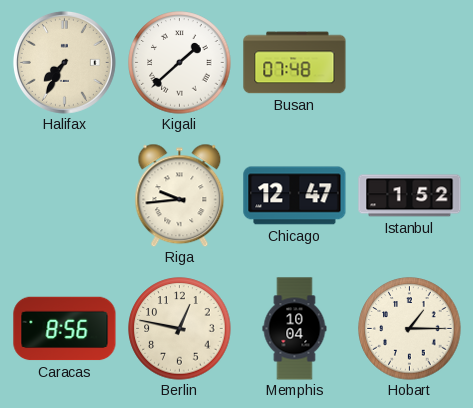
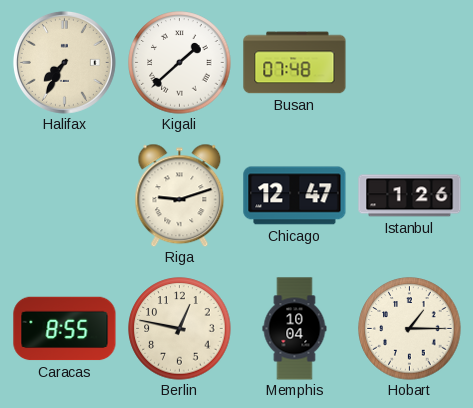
Riga: 9:44 -> 9:12 (180, 195)
Istanbul: 1:52 -> 1:26 (410, 196)
Caracas: 8:56 -> 8:55 (65, 329)
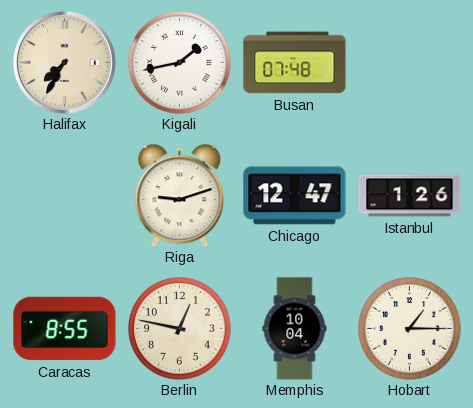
Kigali: 1:38 -> 1:43 (180, 63)
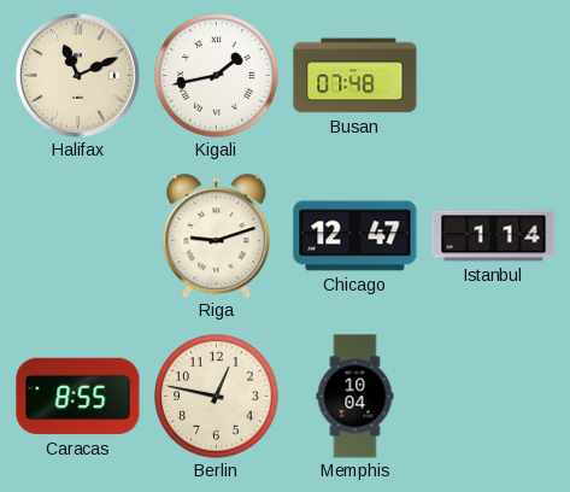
Halifax: 7:35 -> 11:11 (77, 75)
Istanbul: 1:26 -> 1:14 (494, 236)
Hobart: 1:15 -> none (410, 329)
